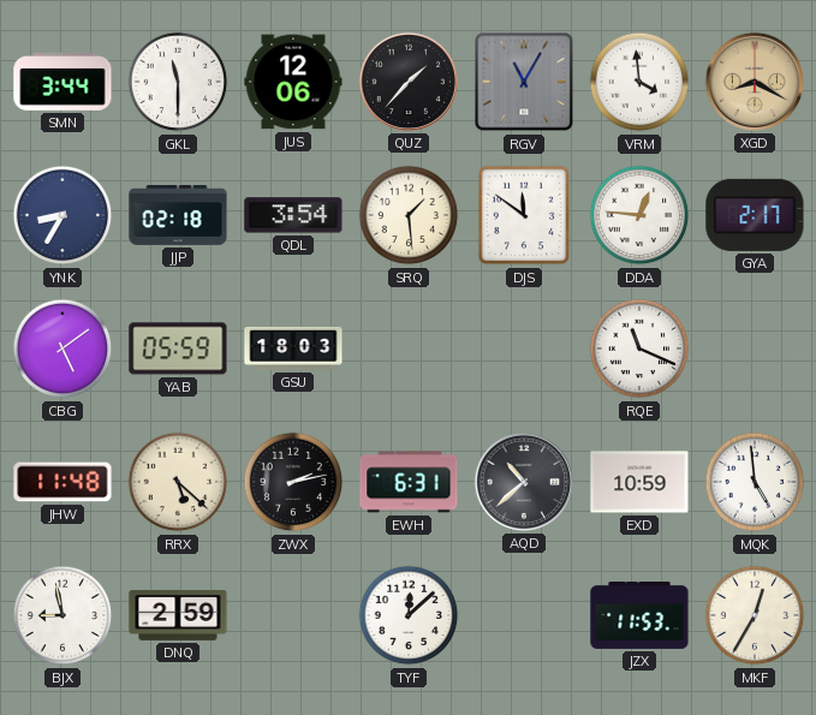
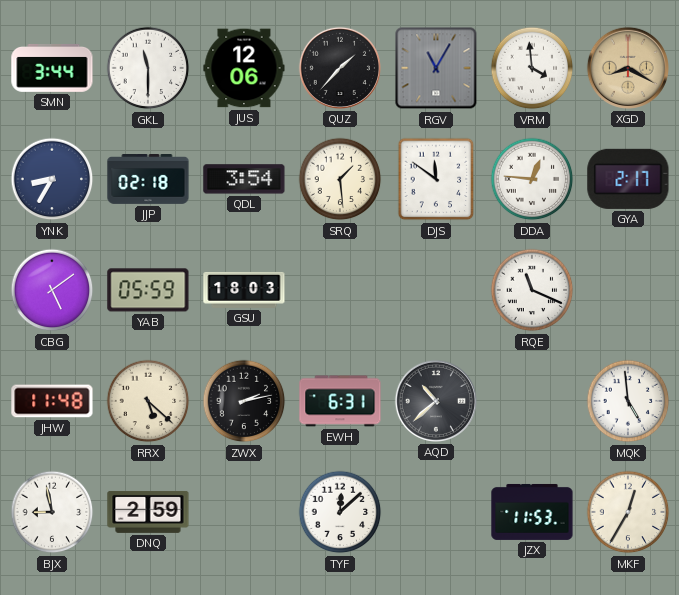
EXD: 10:59 -> none (639, 482)
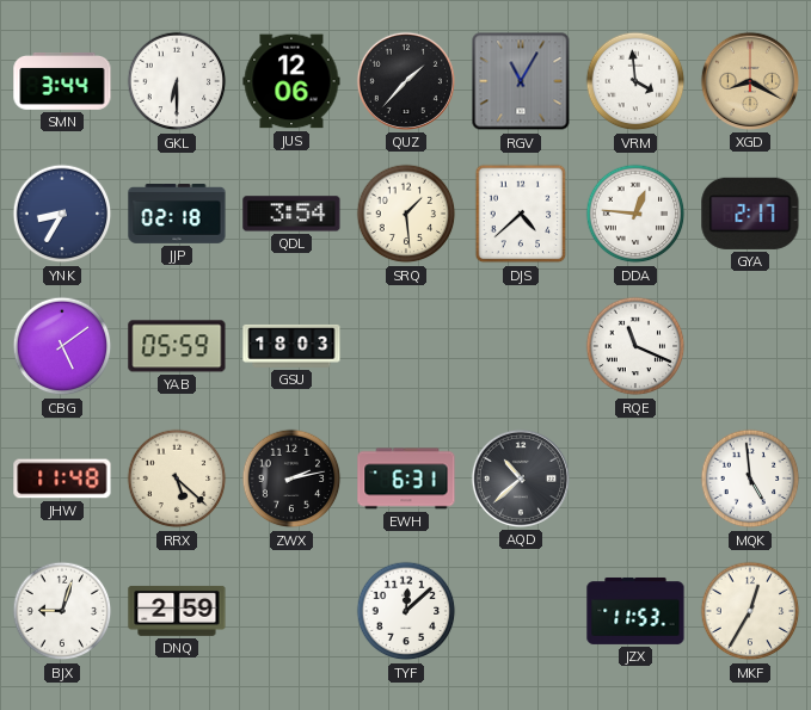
GKL: 11:30 -> 6:30 (177, 81)
DJS: 11:51 -> 4:38 (521, 214)
BJX: 8:58 -> 9:03 (62, 611)
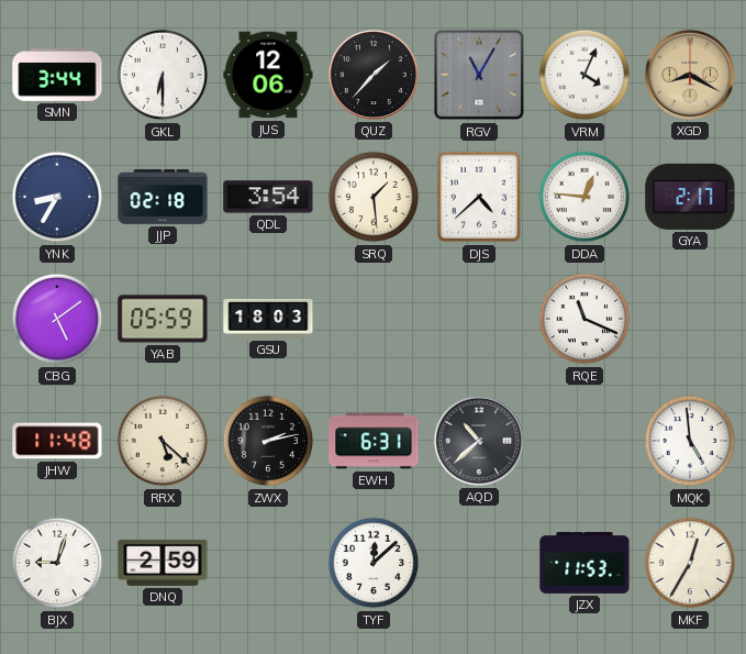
VRM: 3:59 -> 4:04 (584, 75)
